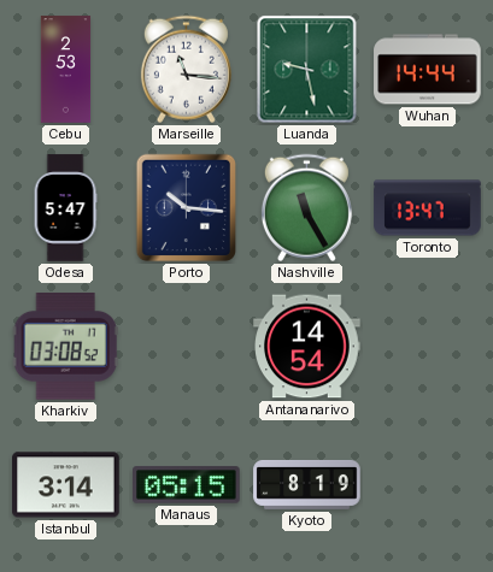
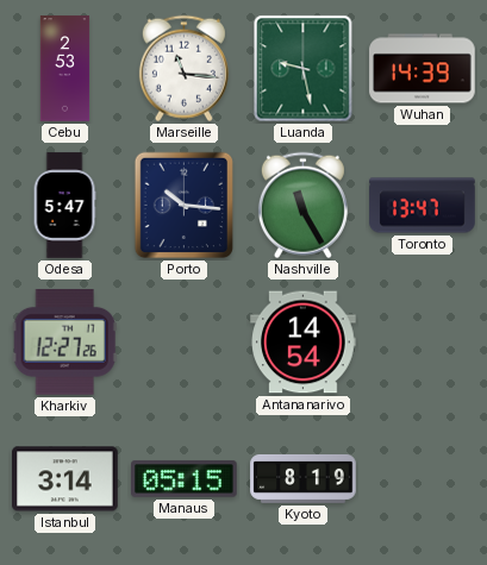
Wuhan: 14:44 -> 14:39 (423, 69)
Kharkiv: 03:08 -> 12:27 (64, 343)
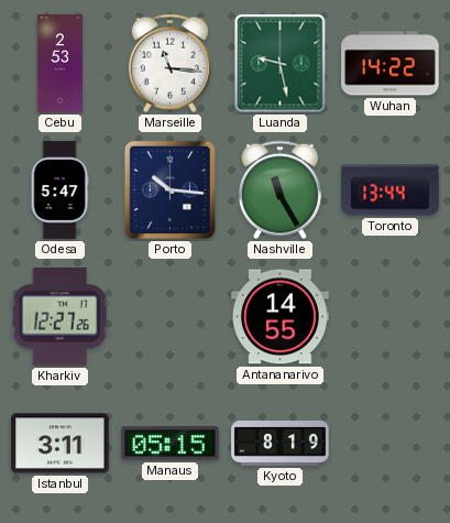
Wuhan: 14:39 -> 14:22 (391, 64)
Toronto: 13:47 -> 13:44 (391, 190)
Antananarivo: 14:54 -> 14:55 (281, 317)
Istanbul: 3:14 -> 3:11 (61, 444)
